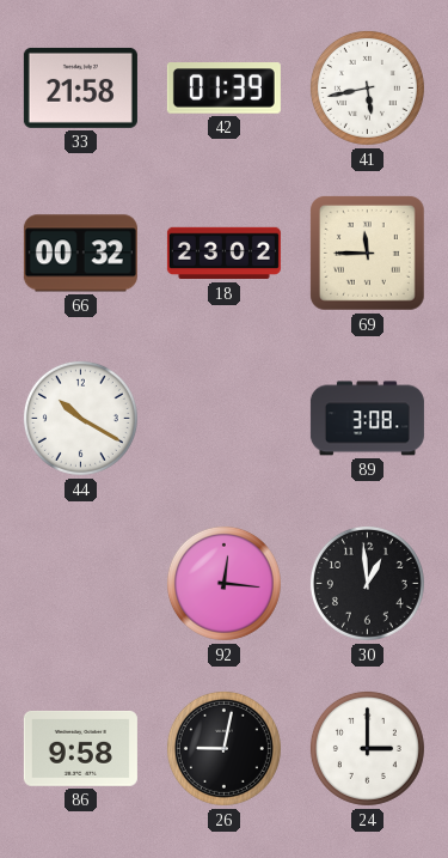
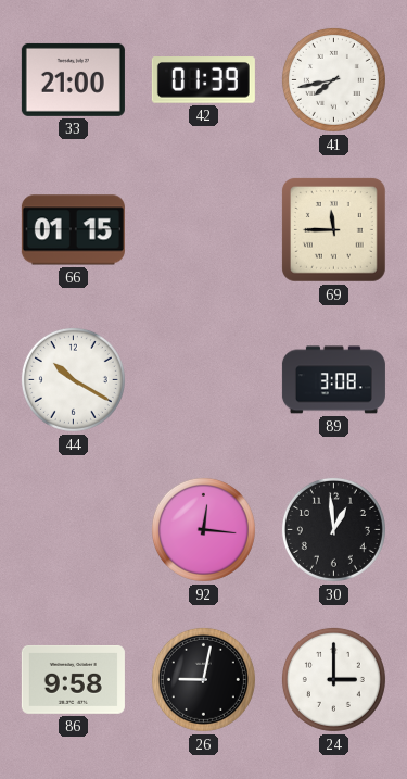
33: 21:58 -> 21:00 (73, 79)
41: 5:43 -> 7:43 (333, 79)
66: 00:32 -> 01:15 (73, 230)
18: 23:02 -> none (223, 254)
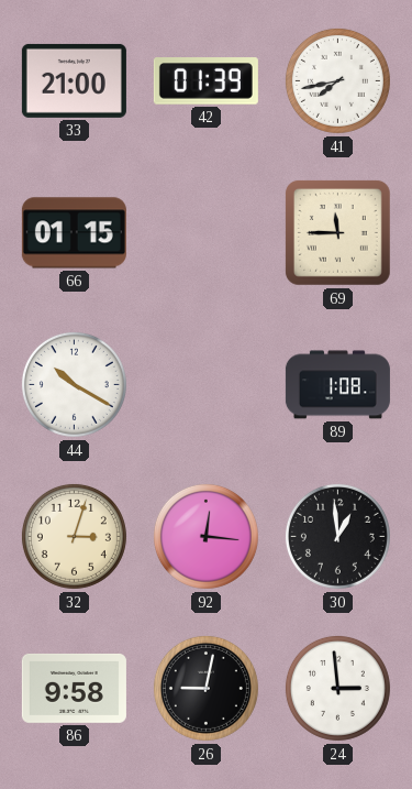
89: 3:08 -> 1:08 (337, 385)
32: none -> 3:03 (74, 536)
24: 3:00 -> 2:59 (337, 688)
